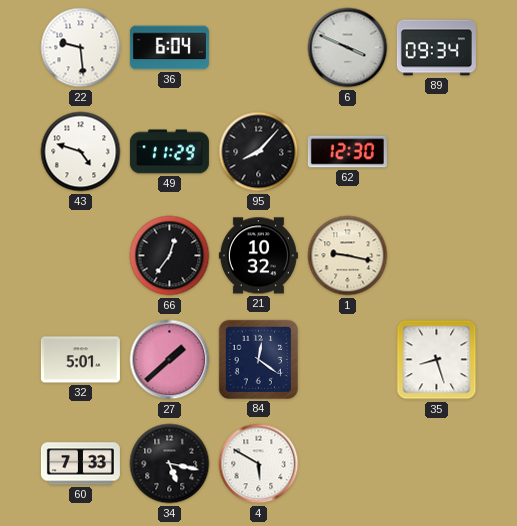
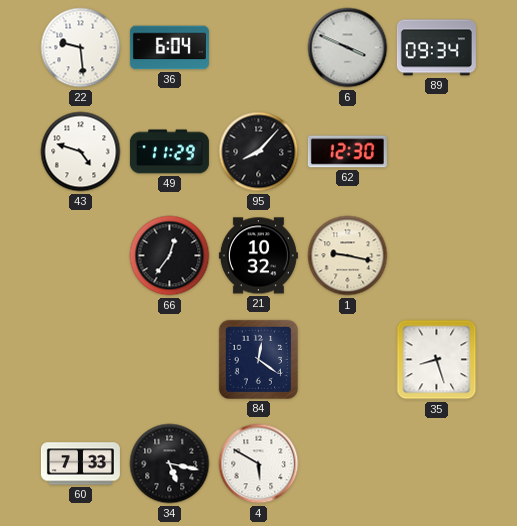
32: 5:01 -> none (80, 360)
27: 1:38 -> none (170, 360)
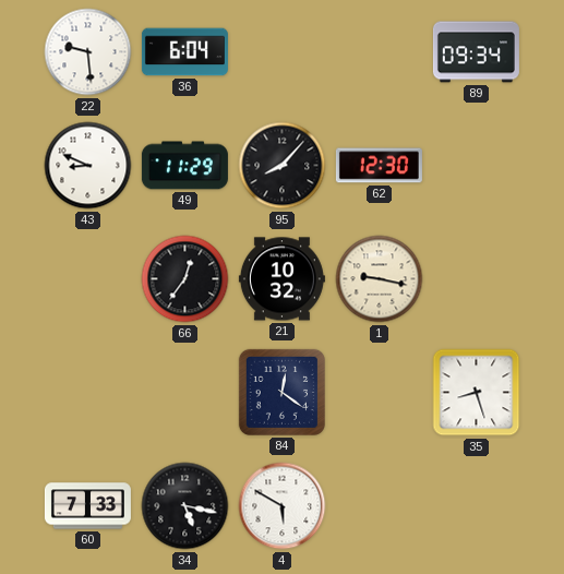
6: 3:49 -> none (348, 48)
43: 4:48 -> 8:49 (88, 166)
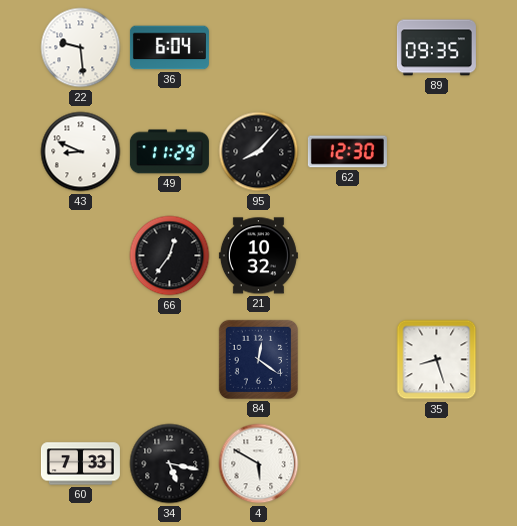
89: 09:34 -> 09:35 (436, 48)
1: 9:17 -> none (380, 279)
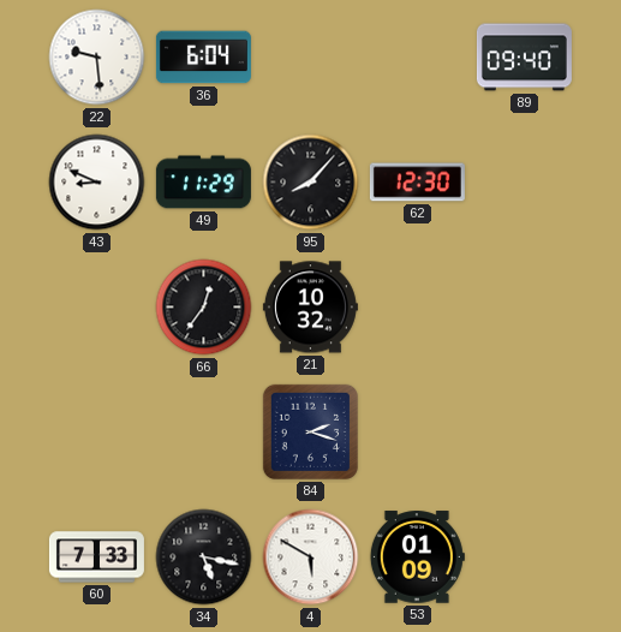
89: 09:35 -> 09:40 (524, 58)
84: 12:21 -> 2:18 (310, 431)
35: 8:27 -> none (437, 360)
53: none -> 01:09 (417, 558)
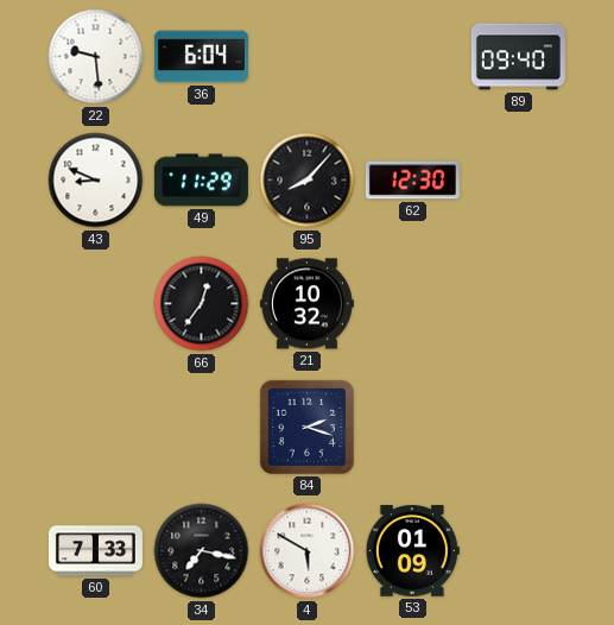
34: 5:17 -> 7:17 (202, 551)
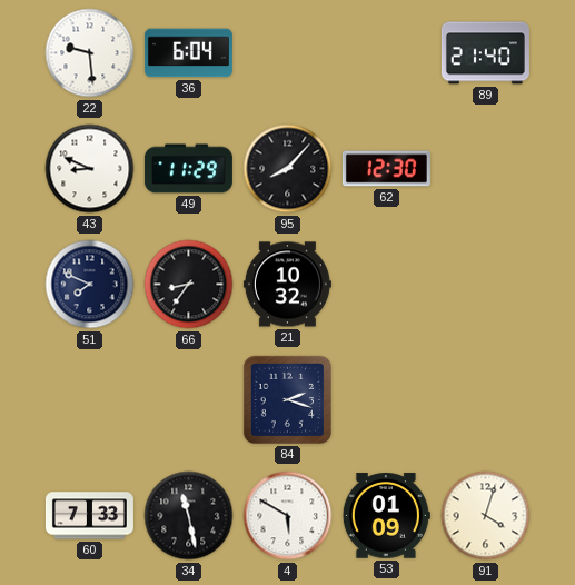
89: 09:40 -> 21:40 (485, 53)
51: none -> 7:49 (90, 285)
66: 12:36 -> 8:36 (189, 285)
34: 7:17 -> 11:28 (189, 516)
91: none -> 4:03 (486, 516)
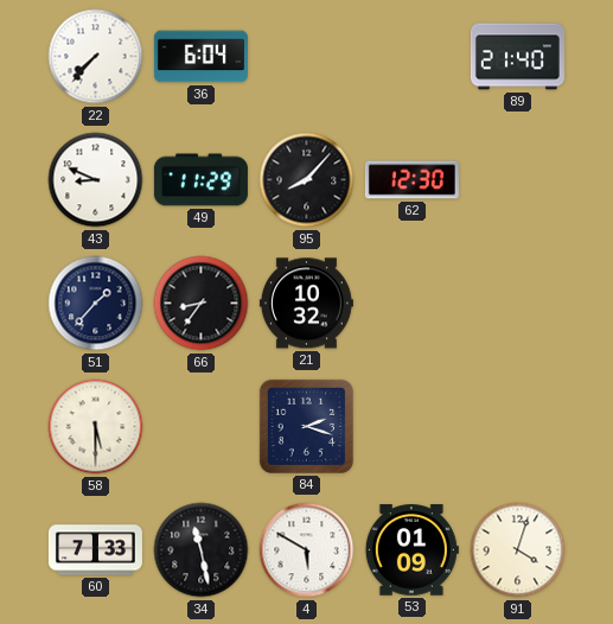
22: 9:29 -> 7:37 (96, 57)
51: 7:49 -> 1:37 (96, 304)
58: none -> 5:30 (96, 427)
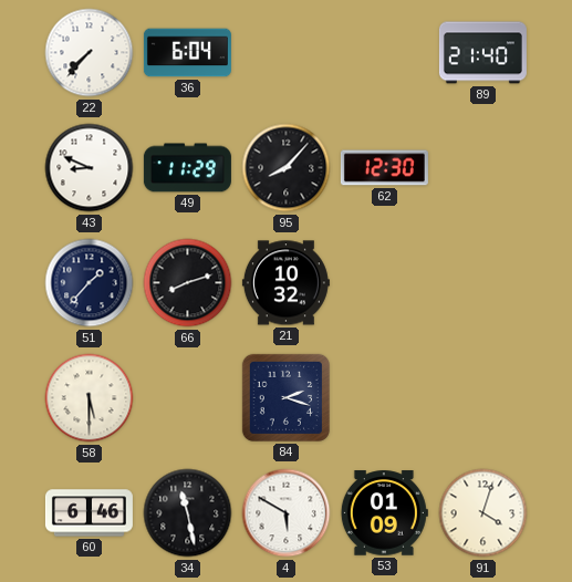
66: 8:36 -> 8:12 (188, 283)
60: 7:33 -> 6:46 (89, 513)
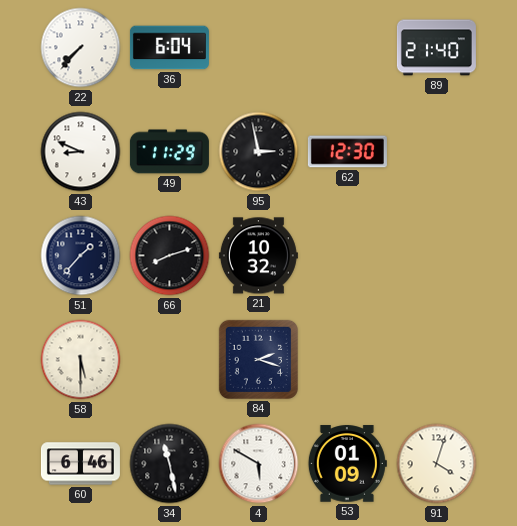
95: 8:07 -> 2:58 (259, 152)
